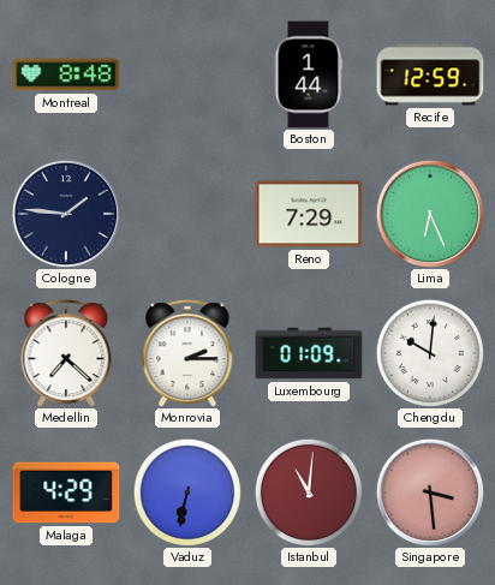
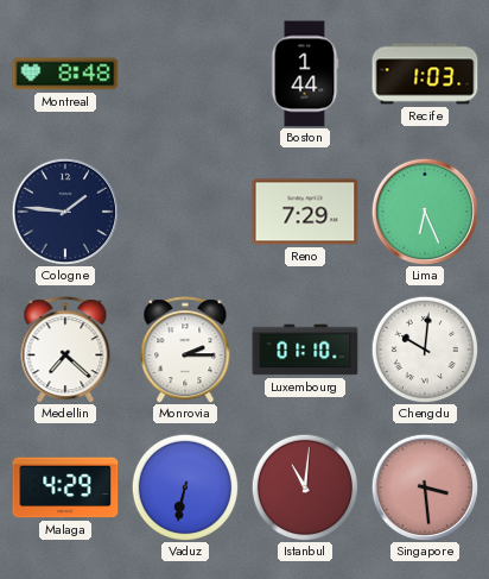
Recife: 12:59 -> 1:03 (425, 74)
Luxembourg: 01:09 -> 01:10 (305, 350)
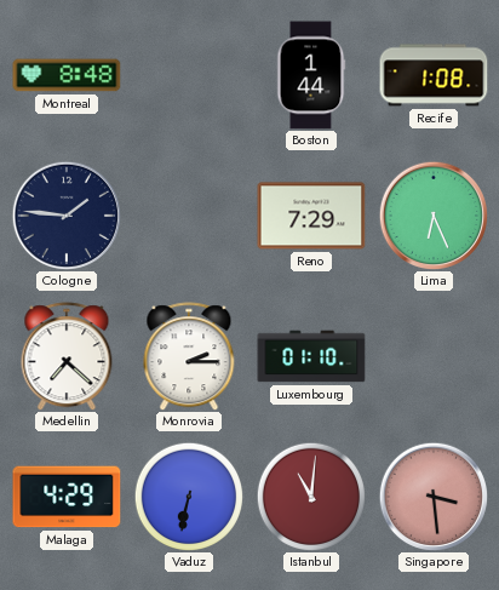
Recife: 1:03 -> 1:08 (434, 75)
Chengdu: 10:01 -> none (425, 350)
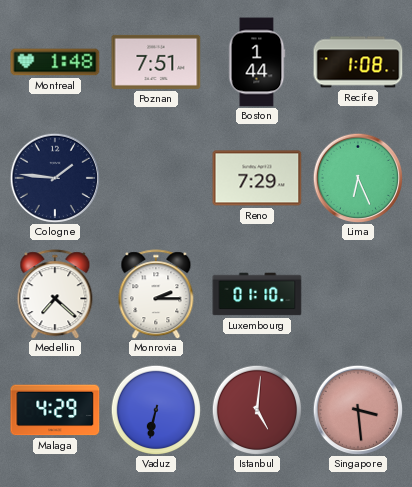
Montreal: 8:48 -> 1:48 (55, 62)
Poznan: none -> 7:51 (156, 62)
Istanbul: 11:01 -> 5:01 (257, 410)
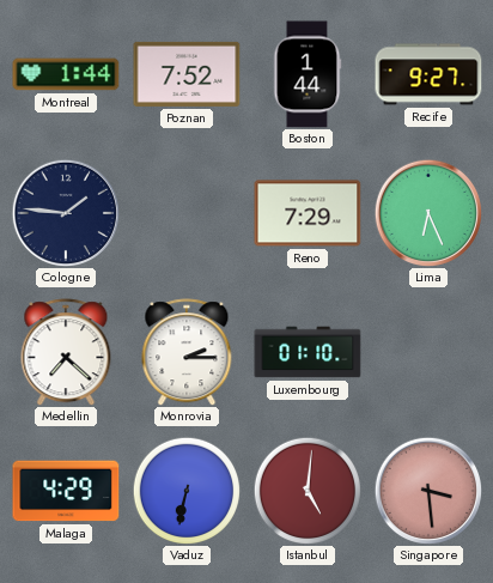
Montreal: 1:48 -> 1:44 (66, 74)
Poznan: 7:51 -> 7:52 (187, 74)
Recife: 1:08 -> 9:27 (428, 74)
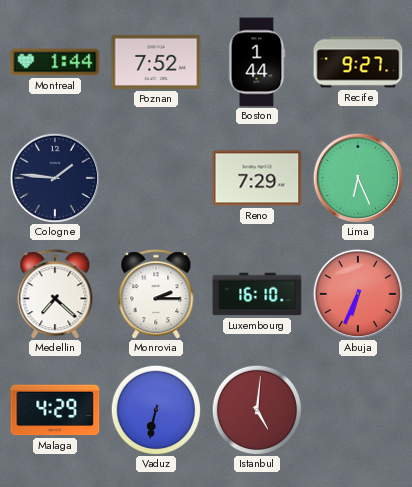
Luxembourg: 01:10 -> 16:10 (257, 294)
Abuja: none -> 6:34 (357, 293)
Singapore: 3:29 -> none (427, 490)
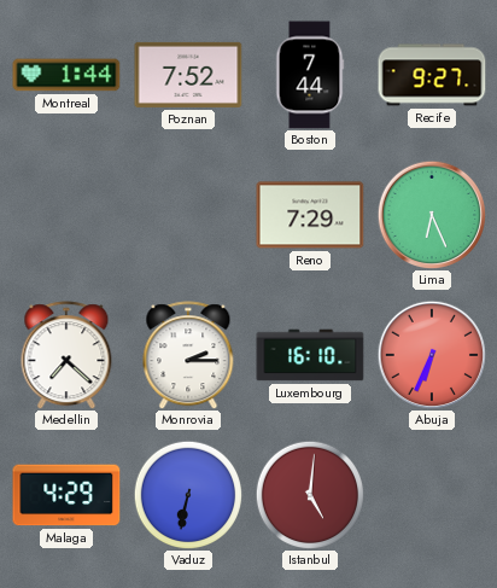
Boston: 1:44 -> 7:44 (310, 75)
Cologne: 1:46 -> none (54, 177)
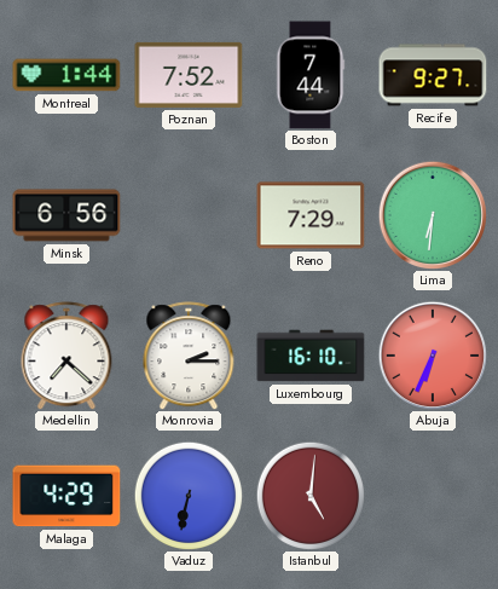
Minsk: none -> 6:56 (66, 215)
Lima: 6:26 -> 6:31 (432, 214)
